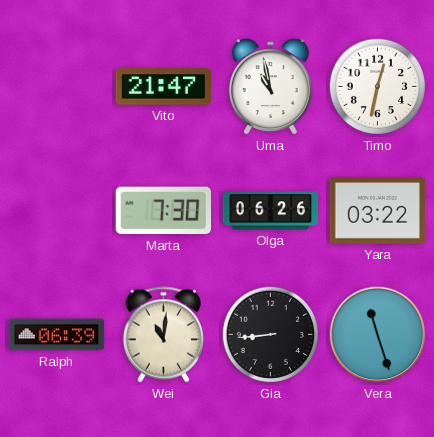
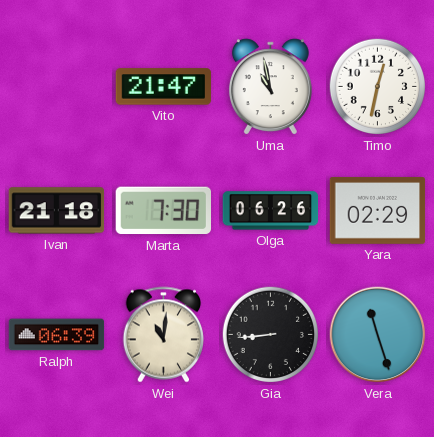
Ivan: none -> 21:18 (57, 211)
Yara: 03:22 -> 02:29 (378, 210)
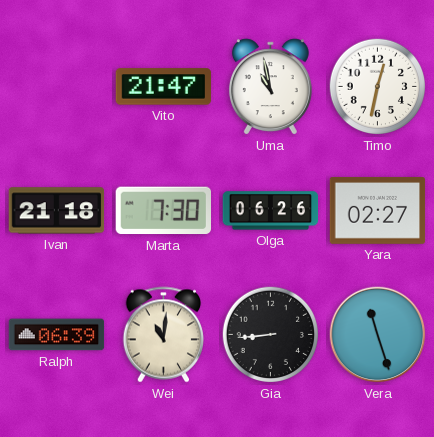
Yara: 02:29 -> 02:27 (378, 210)
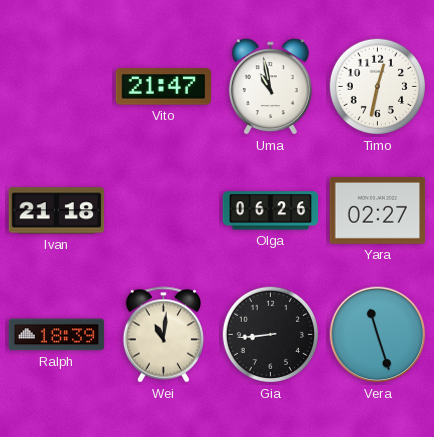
Marta: 7:30 -> none (163, 211)
Ralph: 06:39 -> 18:39 (57, 335)
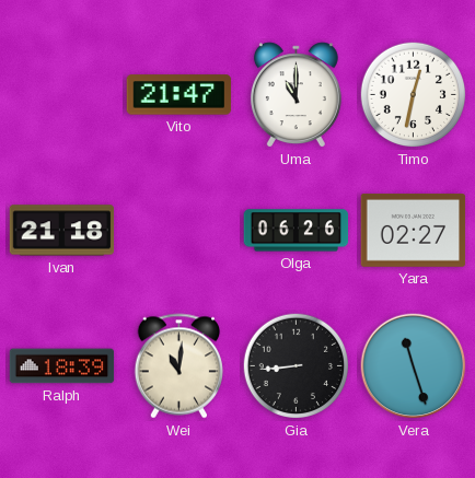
Uma: 10:58 -> 11:00 (296, 95)
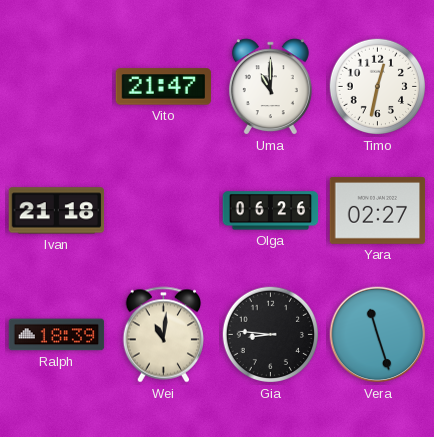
Gia: 8:44 -> 8:46 (271, 335)
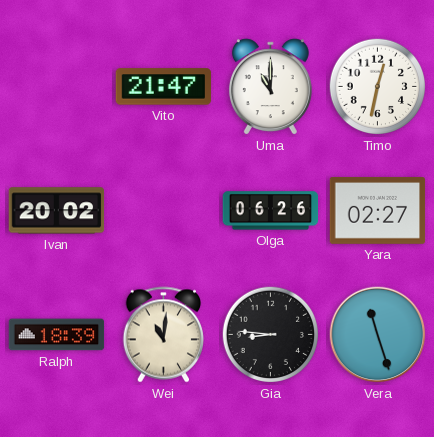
Ivan: 21:18 -> 20:02 (57, 211)
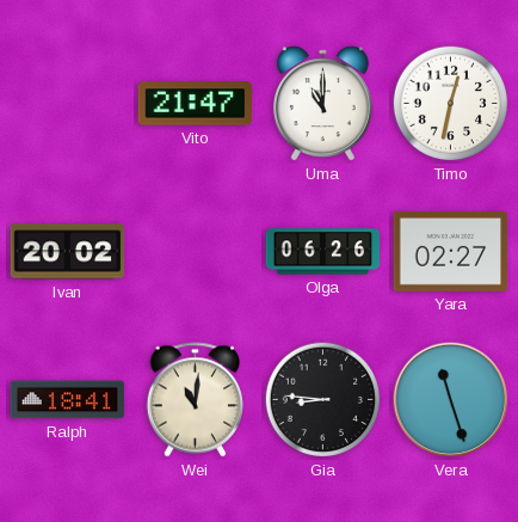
Ralph: 18:39 -> 18:41 (68, 400)
